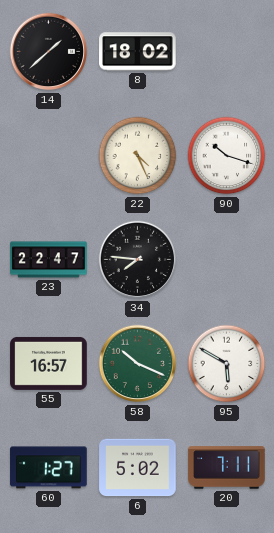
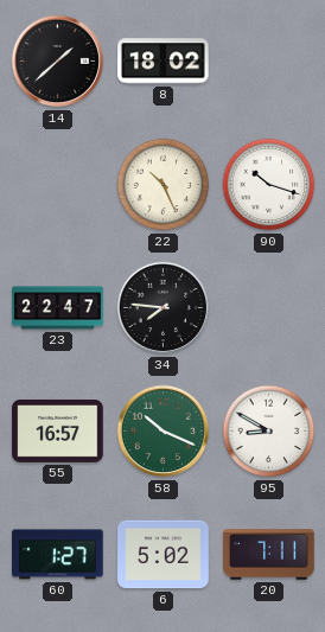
22: 4:26 -> 10:26 (164, 185)
95: 5:50 -> 8:50 (269, 432)
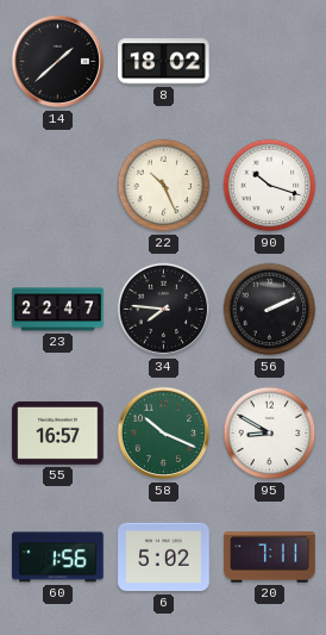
56: none -> 2:11 (270, 310)
60: 1:27 -> 1:56 (58, 558)
